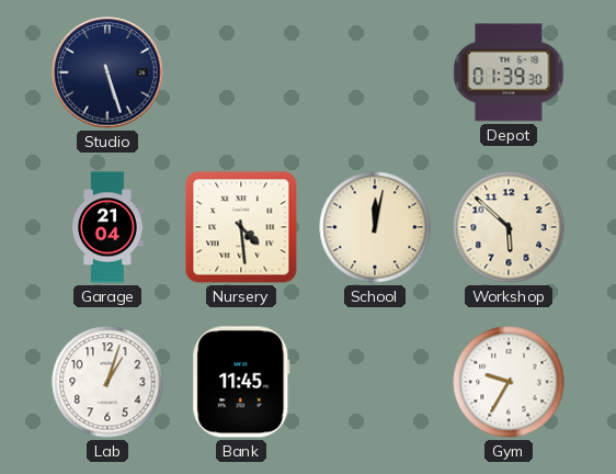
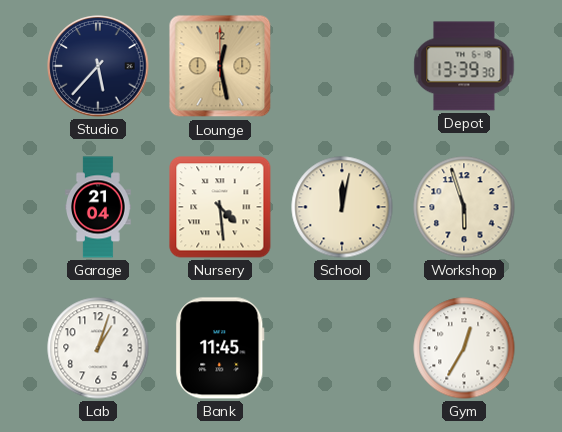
Studio: 5:27 -> 5:37 (98, 66)
Lounge: none -> 12:28 (220, 66)
Depot: 01:39 -> 13:39 (464, 66)
Workshop: 5:52 -> 5:57 (464, 207)
Gym: 9:35 -> 12:35 (464, 348)
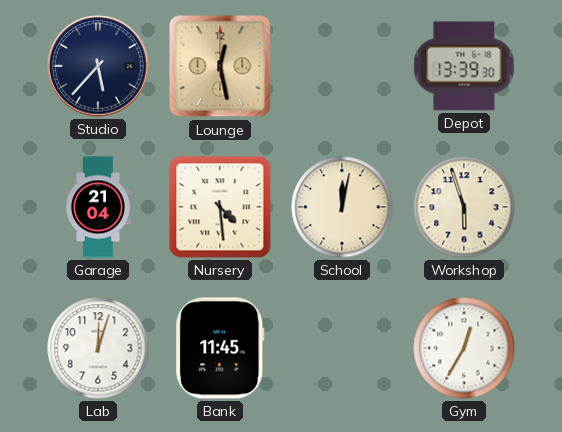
Lab: 1:03 -> 12:03 (98, 348)
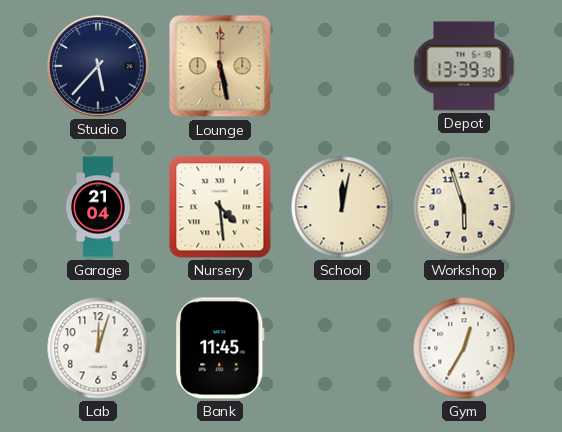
Lounge: 12:28 -> 5:28 (220, 66)
